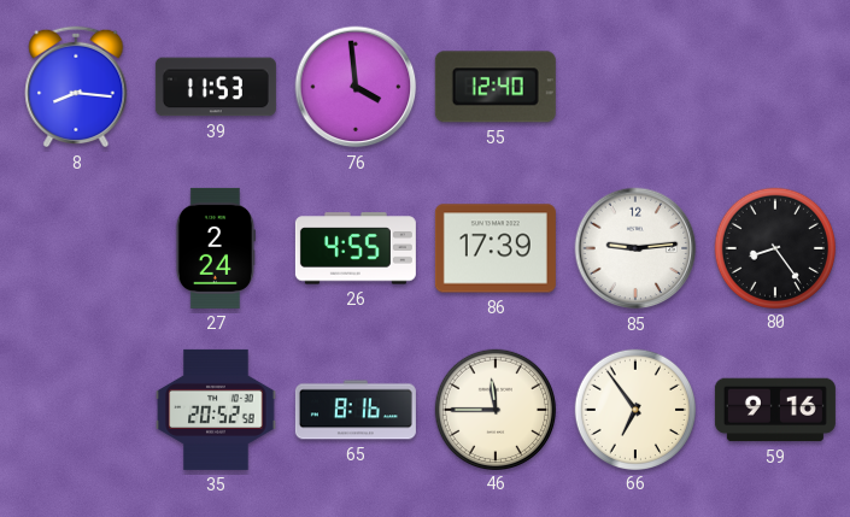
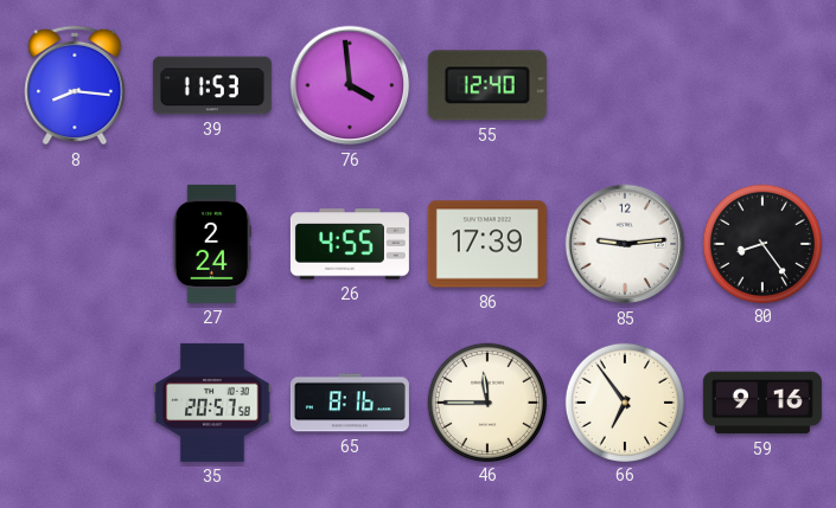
35: 20:52 -> 20:57 (212, 403)
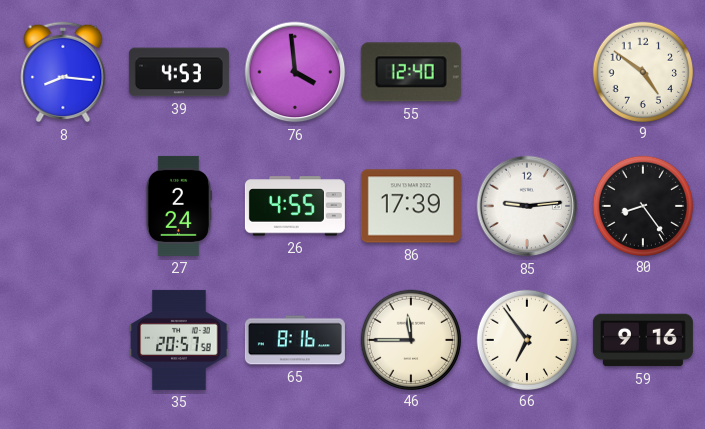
39: 11:53 -> 4:53 (179, 72)
9: none -> 4:51 (642, 71)
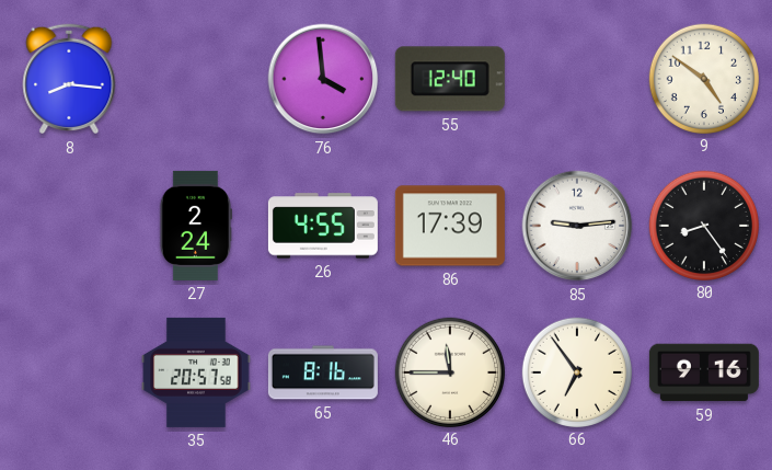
39: 4:53 -> none (179, 72)
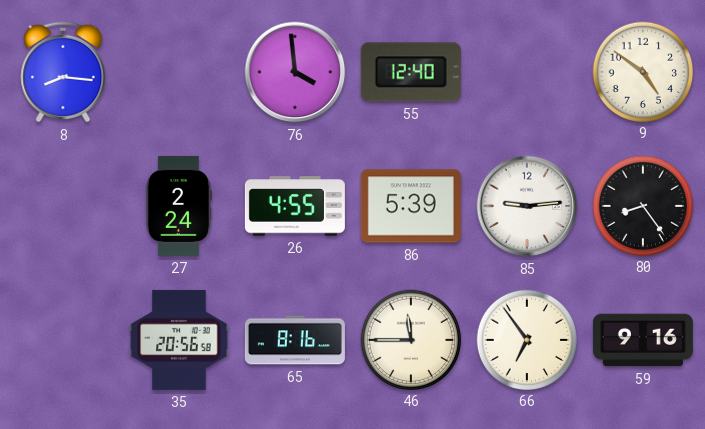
86: 17:39 -> 5:39 (411, 206)
35: 20:57 -> 20:56 (179, 340)
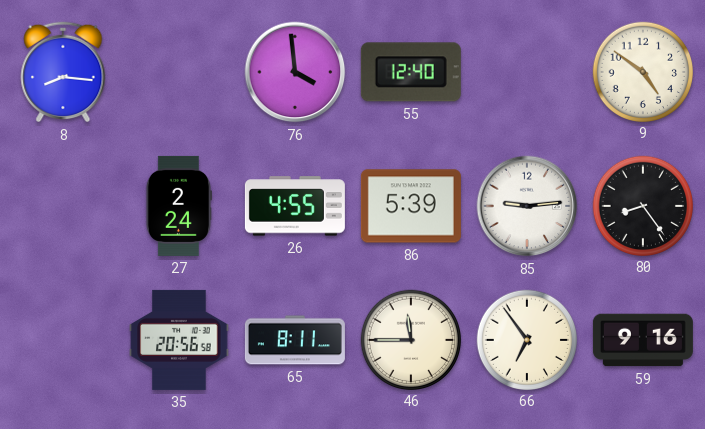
65: 8:16 -> 8:11 (295, 340)
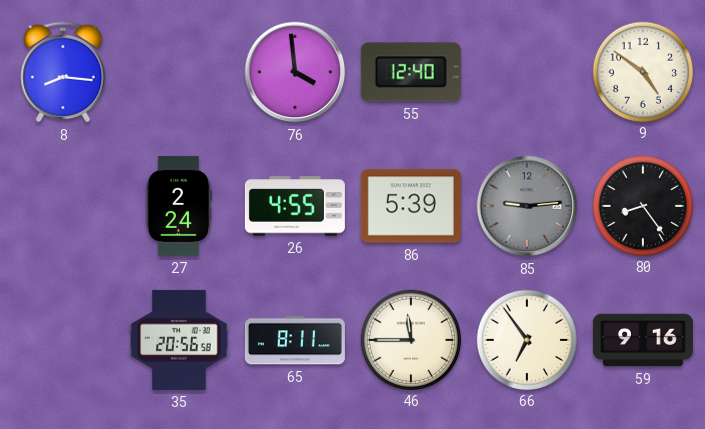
85 dial: white -> grey (527, 206)
